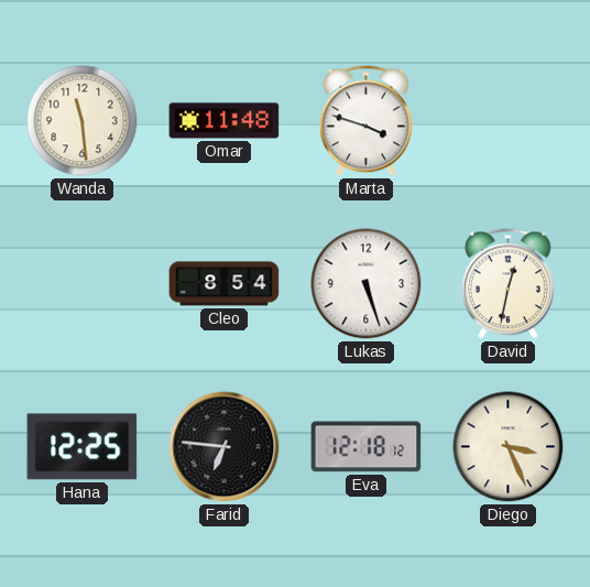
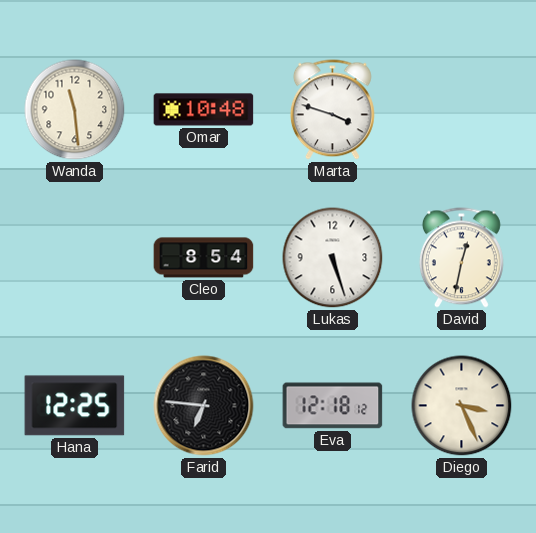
Omar: 11:48 -> 10:48 (204, 110)
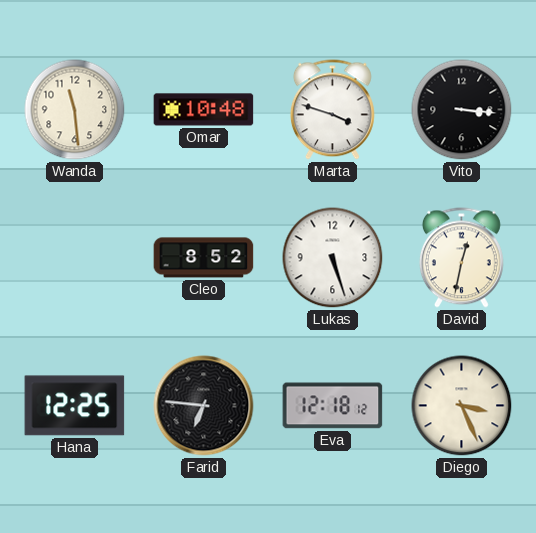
Vito: none -> 3:16 (462, 110)
Cleo: 8:54 -> 8:52 (204, 258)
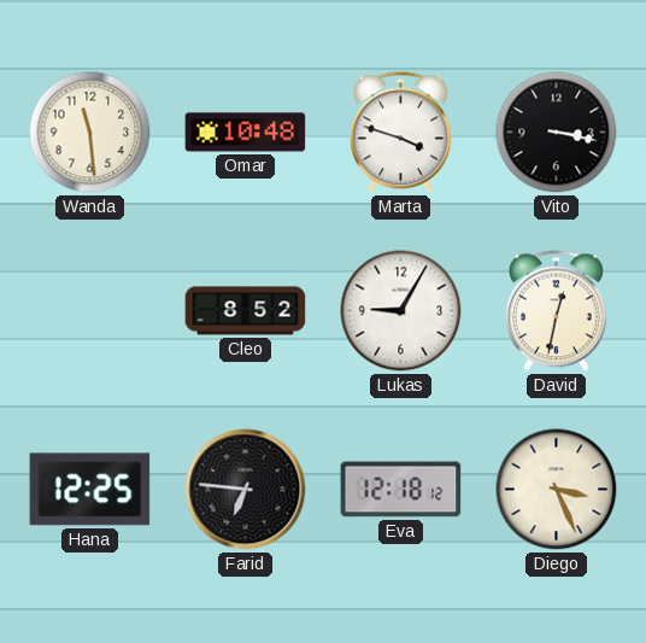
Vito: 3:16 -> 3:17 (557, 133)
Lukas: 5:27 -> 9:05 (401, 311)
